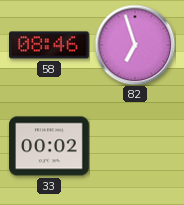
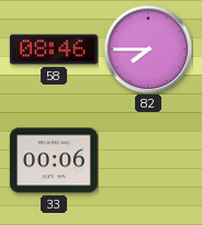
82: 6:57 -> 7:45 (148, 49)
33: 00:02 -> 00:06 (55, 160)
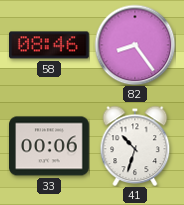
82: 7:45 -> 8:24 (135, 45)
41: none -> 10:33 (135, 146)
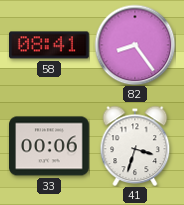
58: 08:46 -> 08:41 (50, 45)
41: 10:33 -> 3:33 (135, 146)
